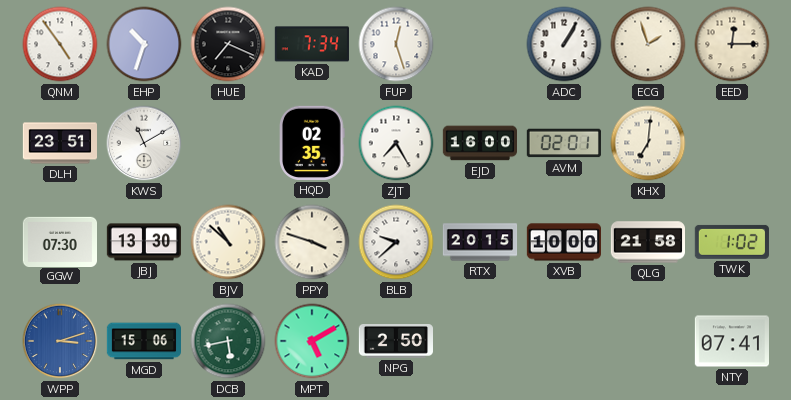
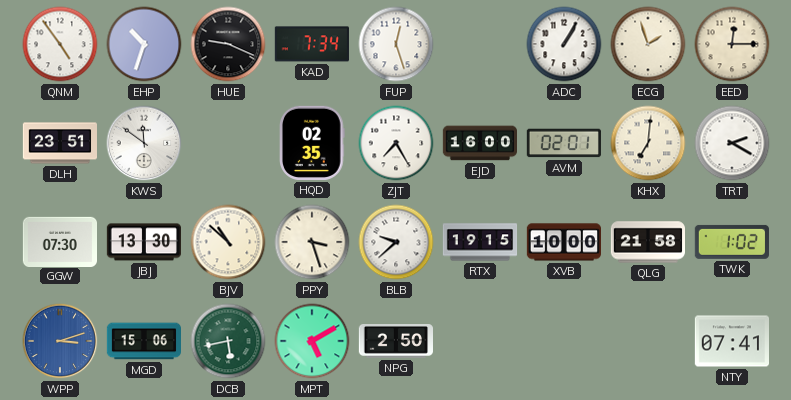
HUE: 7:19 -> 9:19 (228, 44)
KWS: 11:10 -> 11:51 (144, 143)
TRT: none -> 2:20 (732, 143)
PPY: 3:48 -> 3:27 (312, 242)
RTX: 20:15 -> 19:15 (480, 242)
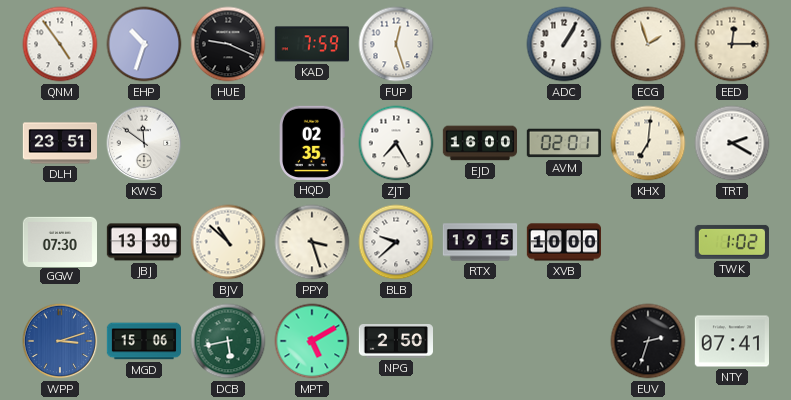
KAD: 7:34 -> 7:59 (312, 44)
QLG: 21:58 -> none (647, 242)
EUV: none -> 2:33 (648, 341)
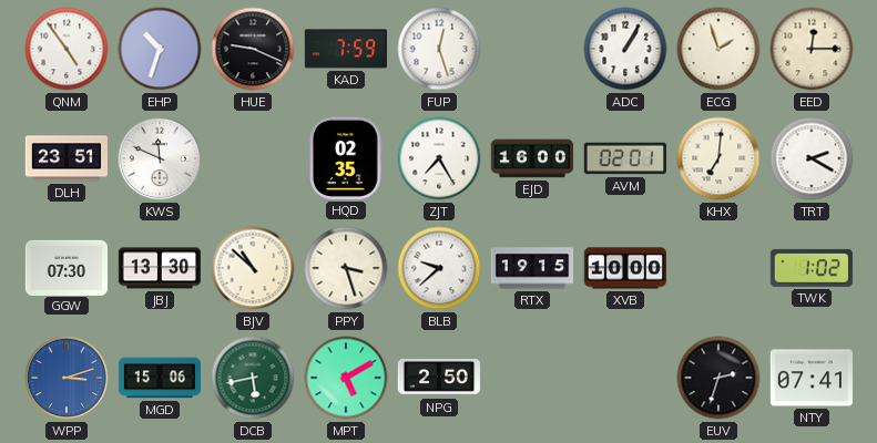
KWS: 11:51 -> 11:49 (160, 158)
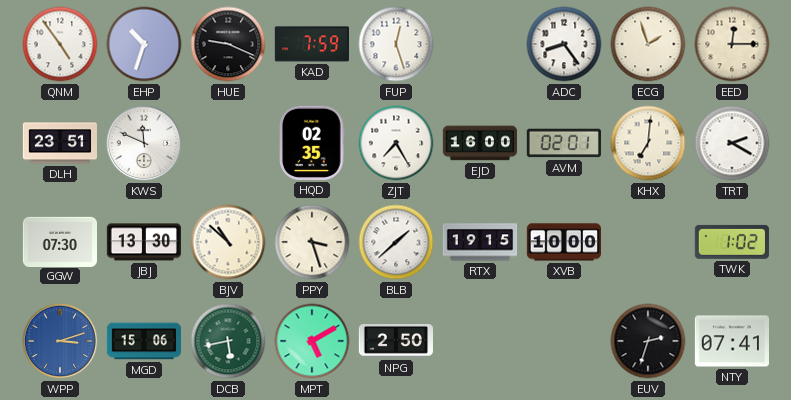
ADC: 1:05 -> 8:24 (564, 44)
BLB: 9:38 -> 1:38 (396, 242)
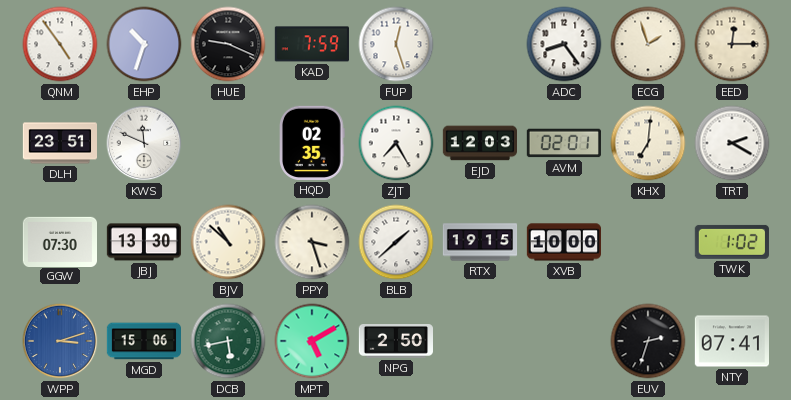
EJD: 16:00 -> 12:03 (479, 143)
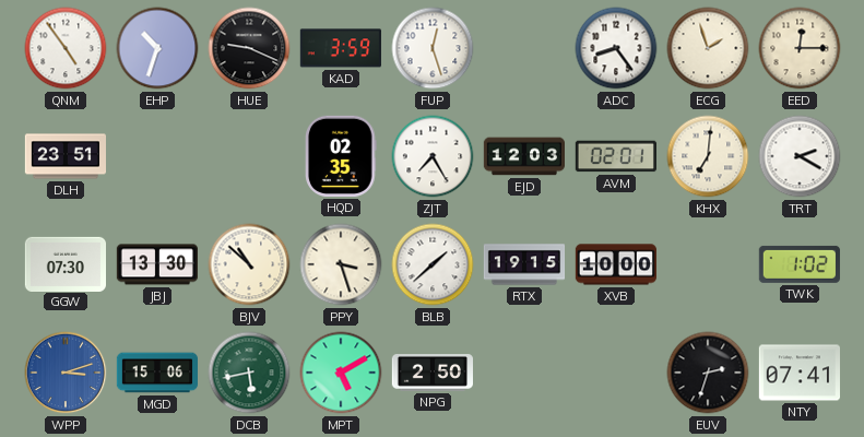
KAD: 7:59 -> 3:59 (341, 48)
KWS: 11:49 -> none (144, 143)
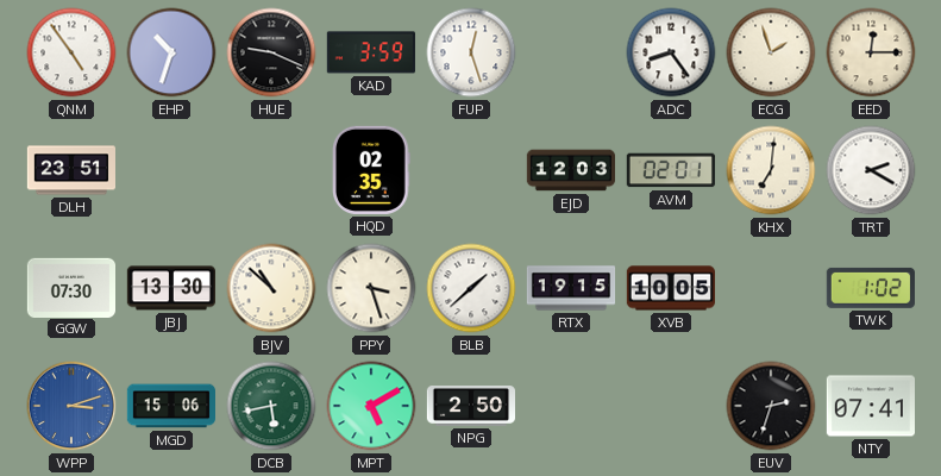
ZJT: 7:25 -> none (433, 156)
XVB: 10:00 -> 10:05 (670, 288)
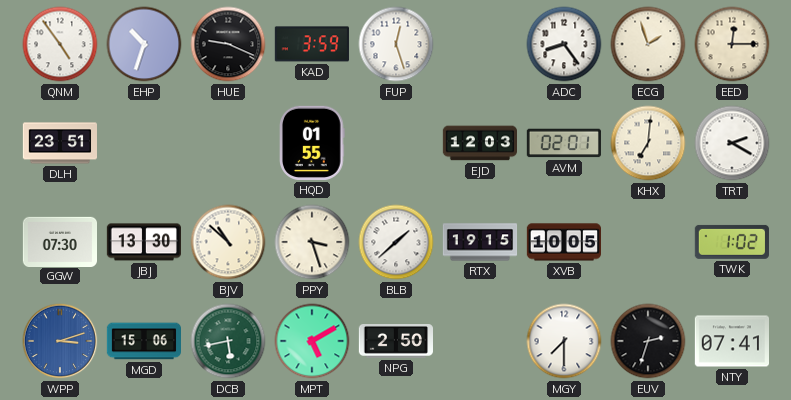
HQD: 02:35 -> 01:55 (313, 143)
MGY: none -> 7:30 (564, 341)
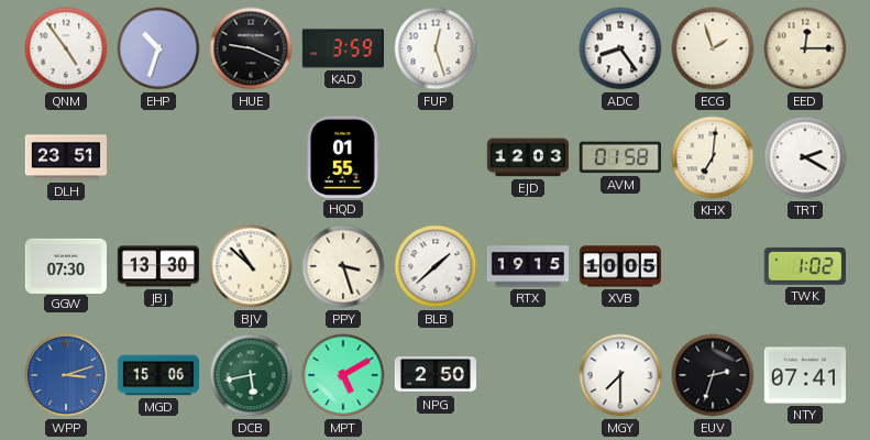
AVM: 02:01 -> 01:58 (620, 157)
